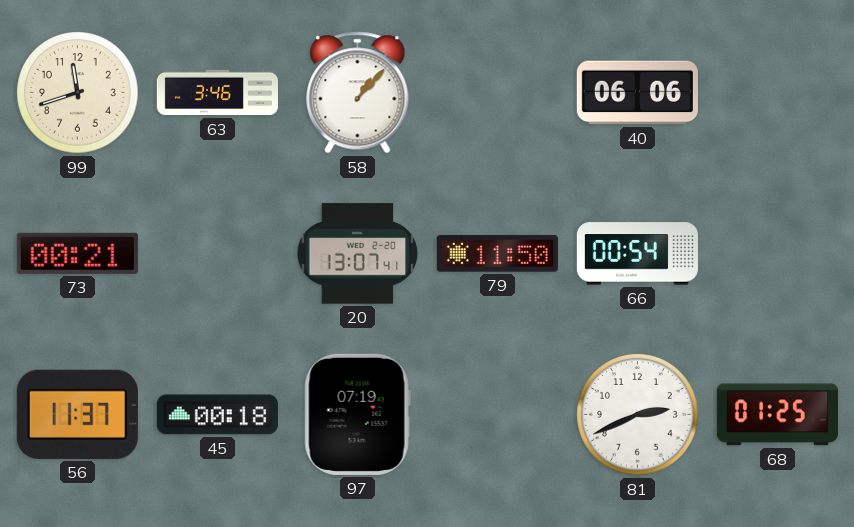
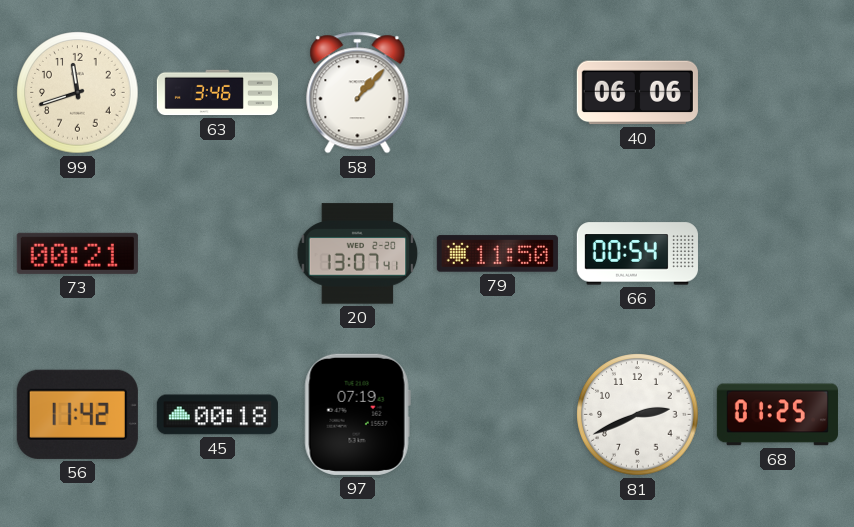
56: 11:37 -> 11:42 (77, 414)
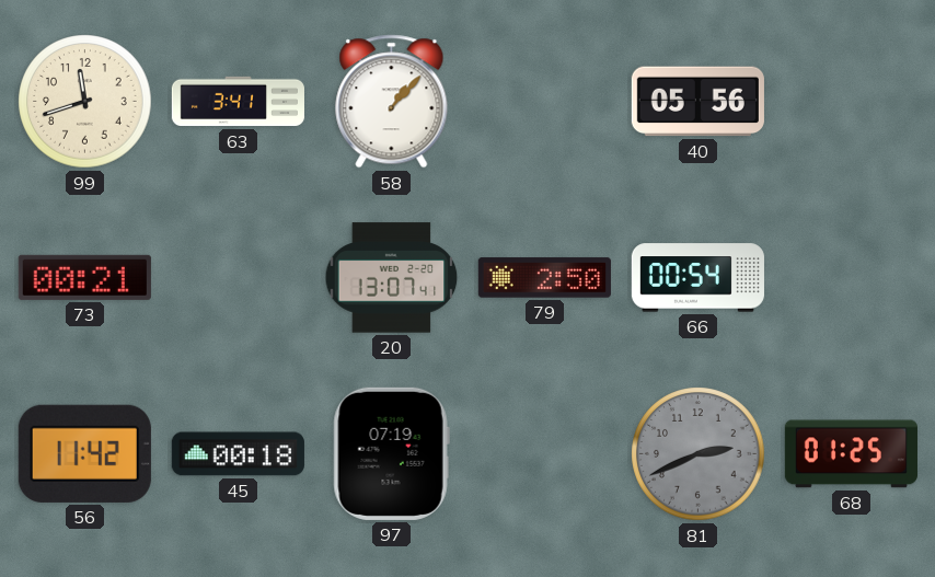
63: 3:46 -> 3:41 (238, 102)
40: 06:06 -> 05:56 (697, 102)
79: 11:50 -> 2:50 (544, 278)
81 dial: white -> grey (699, 454)
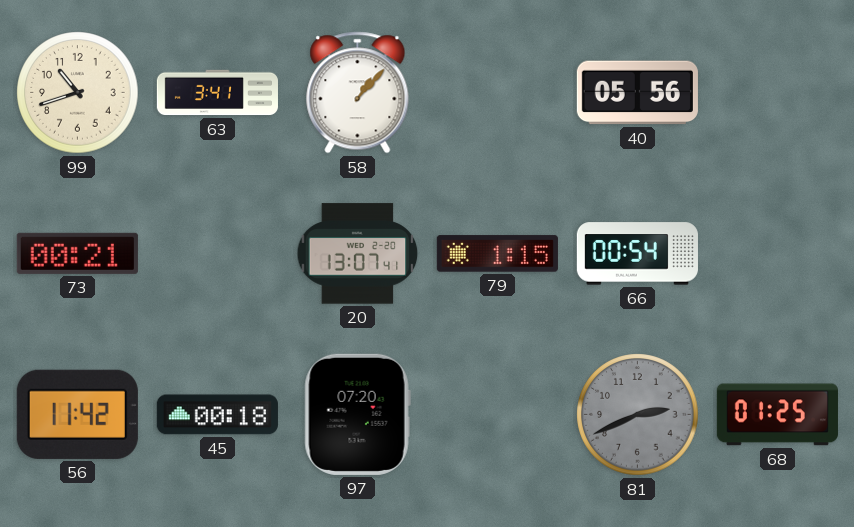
99: 11:42 -> 10:42 (78, 93)
79: 2:50 -> 1:15 (497, 254)
97: 07:19 -> 07:20 (357, 414)
